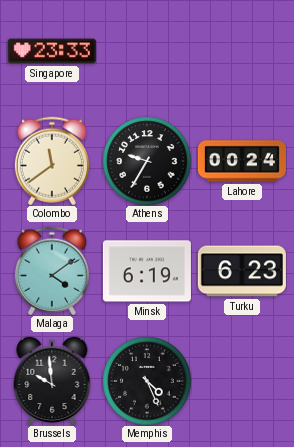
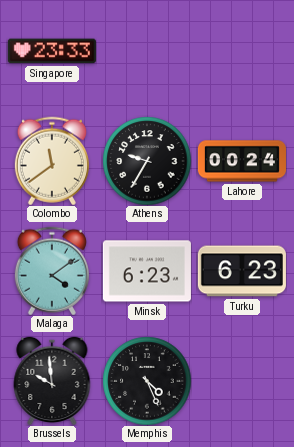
Minsk: 6:19 -> 6:23 (147, 271)
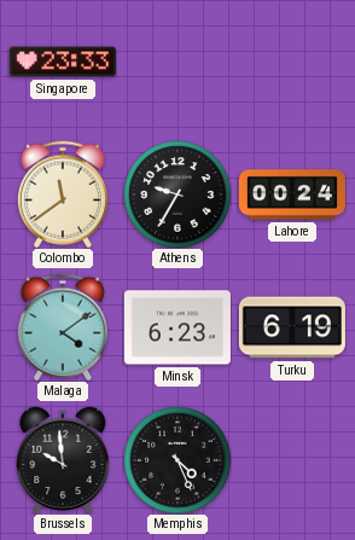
Turku: 6:23 -> 6:19 (292, 327)
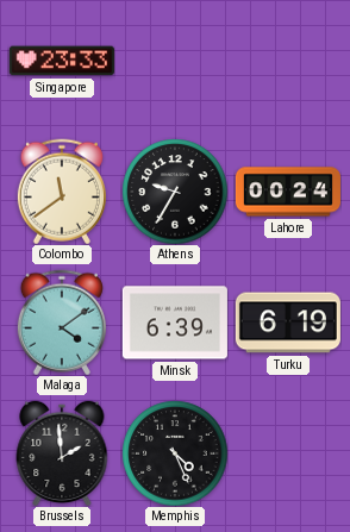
Minsk: 6:23 -> 6:39 (175, 323)
Brussels: 9:59 -> 1:59 (62, 453)
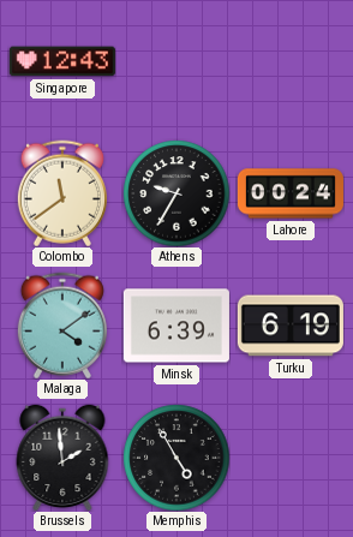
Singapore: 23:33 -> 12:43 (62, 61)
Memphis: 4:26 -> 4:55 (176, 458)
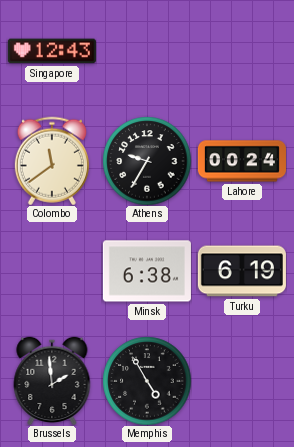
Malaga: 4:09 -> none (62, 326)
Minsk: 6:39 -> 6:38 (147, 271)
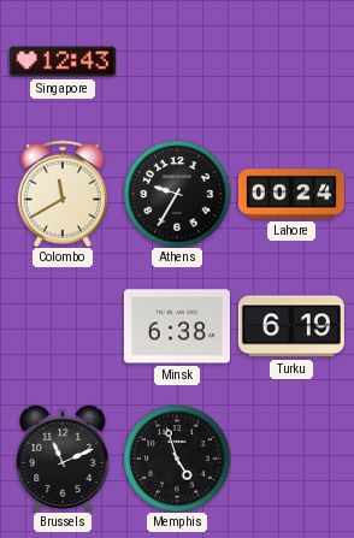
Colombo: 11:39 -> 11:40 (63, 194)
Brussels: 1:59 -> 11:11 (63, 459)
Memphis: 4:55 -> 4:57 (177, 459)
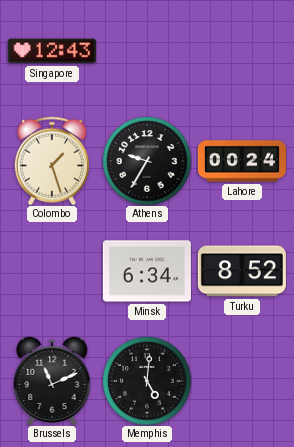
Colombo: 11:40 -> 1:27 (52, 161)
Minsk: 6:38 -> 6:34 (147, 271)
Turku: 6:19 -> 8:52 (242, 271)
Memphis: 4:57 -> 5:01 (147, 381)
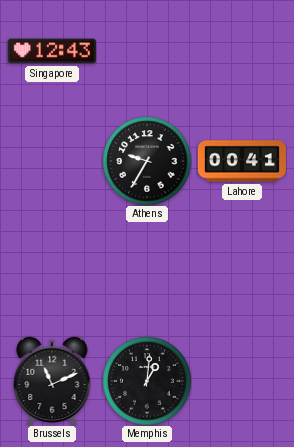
Colombo: 1:27 -> none (52, 161)
Lahore: 00:24 -> 00:41 (242, 161)
Minsk: 6:34 -> none (147, 271)
Turku: 8:52 -> none (242, 271)
Memphis: 5:01 -> 1:01 (147, 381)
